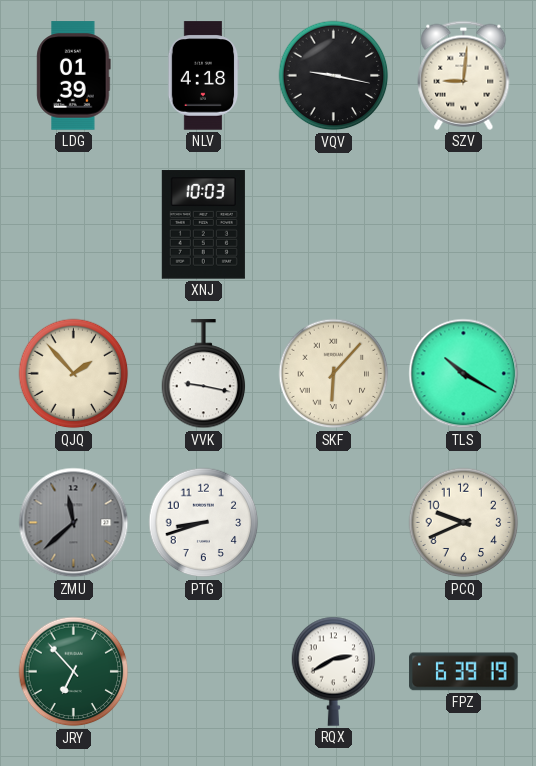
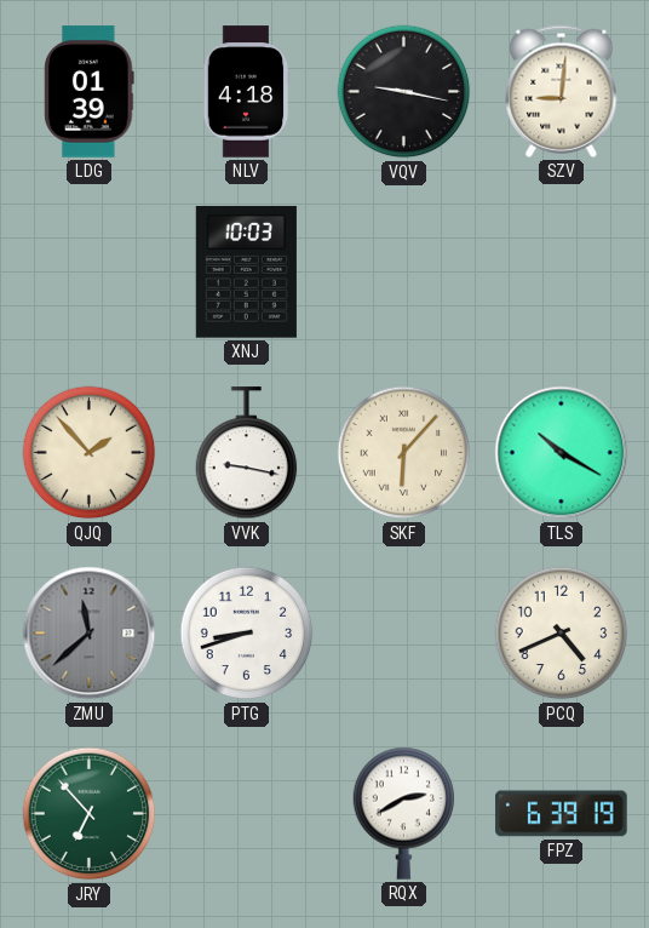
PCQ: 9:41 -> 4:41 (562, 634)
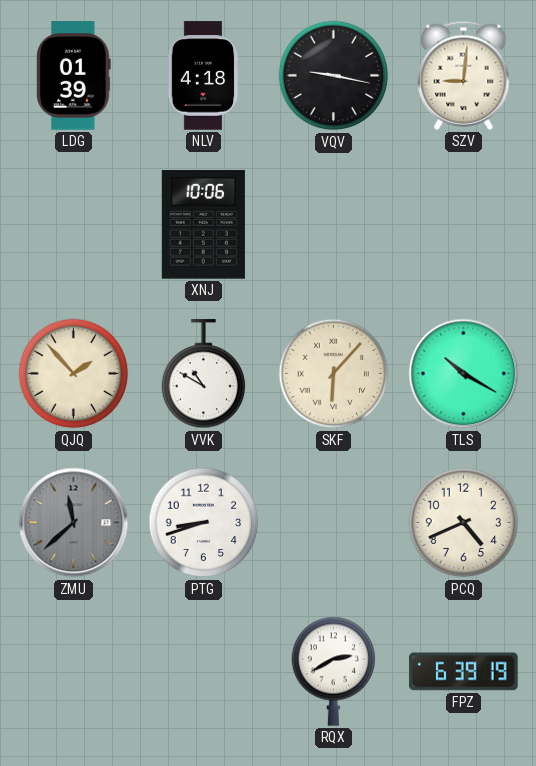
XNJ: 10:03 -> 10:06 (203, 225)
VVK: 9:17 -> 10:50 (204, 374)
JRY: 6:53 -> none (90, 814)
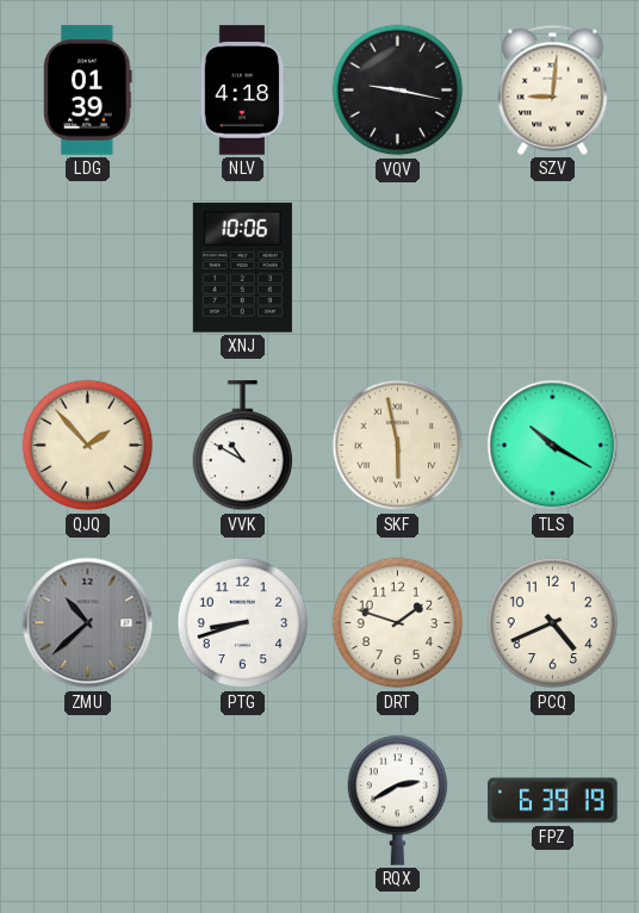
SKF: 6:07 -> 5:58 (398, 446)
ZMU: 11:38 -> 10:38 (88, 623)
DRT: none -> 1:48 (398, 623)
